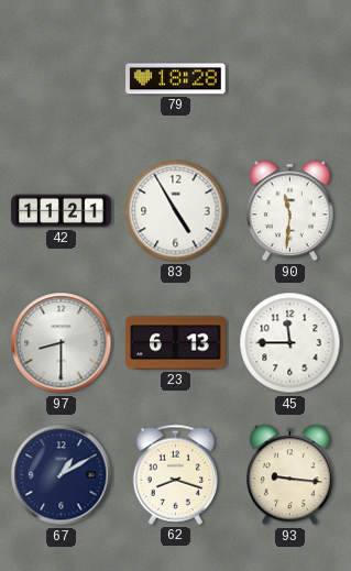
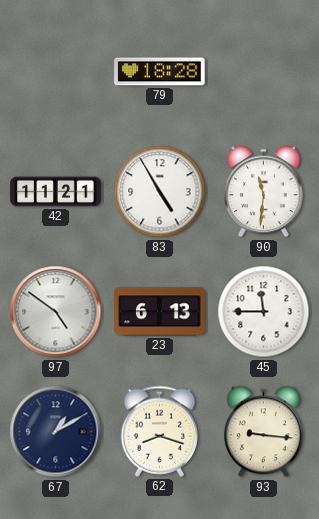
97: 8:30 -> 4:51 (56, 312)
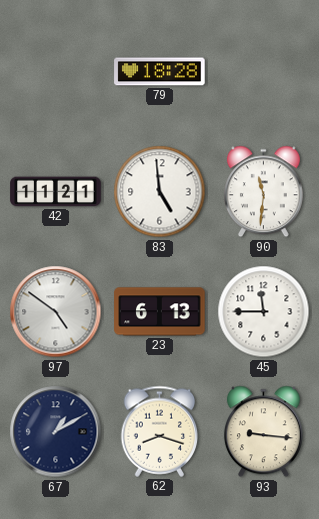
83: 4:55 -> 4:59 (160, 192)
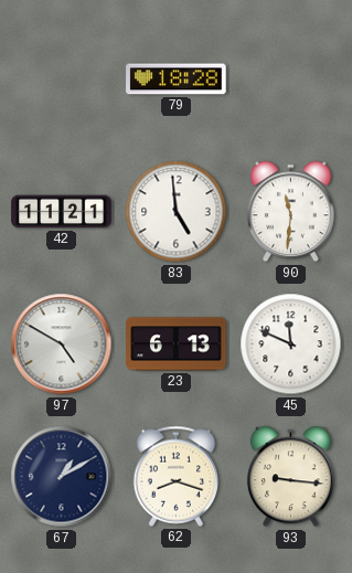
97: 4:51 -> 4:50 (62, 344)
45: 11:45 -> 11:49 (291, 344)
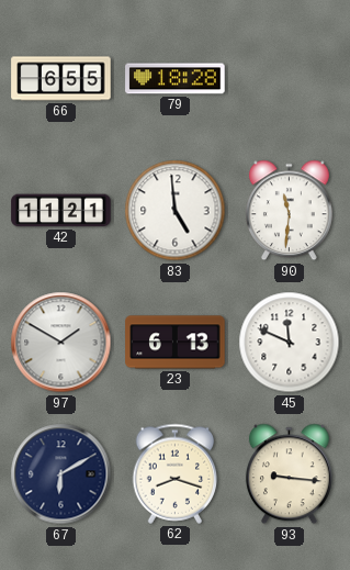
66: none -> 6:55 (61, 79)
97: 4:50 -> 1:50 (61, 343)
67: 1:10 -> 6:10 (61, 474)
